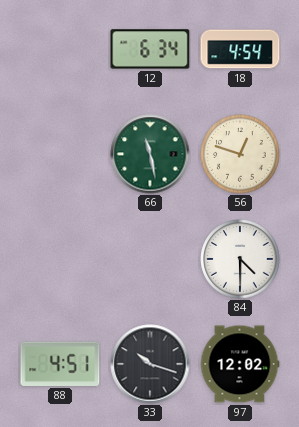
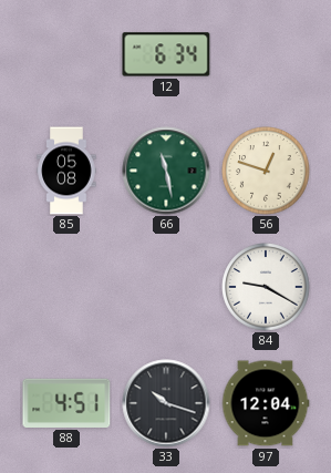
18: 4:54 -> none (240, 49)
85: none -> 05:08 (66, 171)
84: 4:30 -> 9:20 (266, 287)
97: 12:02 -> 12:04 (266, 403)
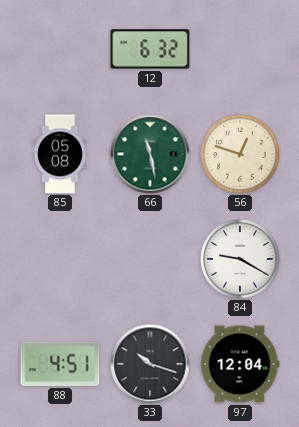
12: 6:34 -> 6:32 (150, 49)
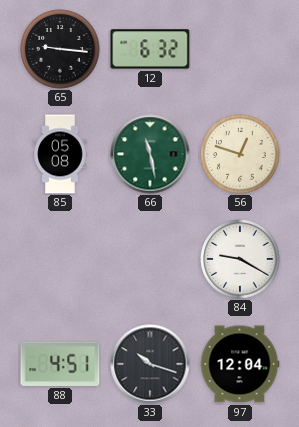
65: none -> 9:16 (60, 49)
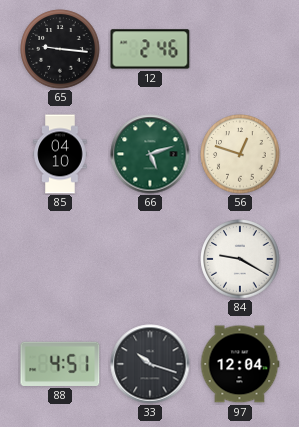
12: 6:32 -> 2:46 (150, 49)
85: 05:08 -> 04:10 (60, 154)
66: 11:28 -> 5:12 (150, 154)
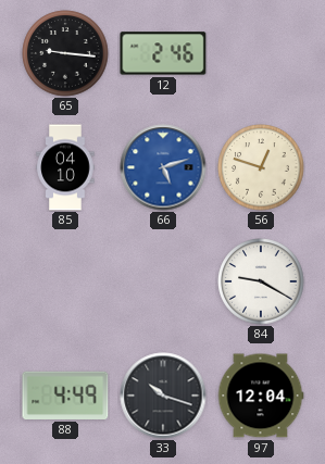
66 dial: green -> blue (163, 167)
88: 4:51 -> 4:49 (65, 396)
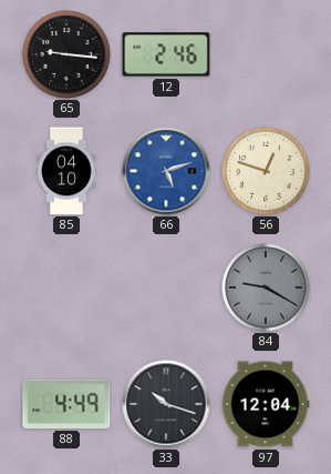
84 dial: white -> grey (266, 288)
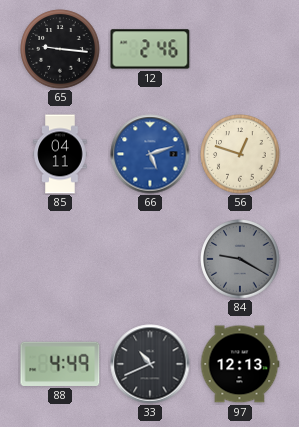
85: 04:10 -> 04:11 (60, 154)
33: 10:18 -> 10:41 (150, 364)
97: 12:04 -> 12:13 (240, 364)
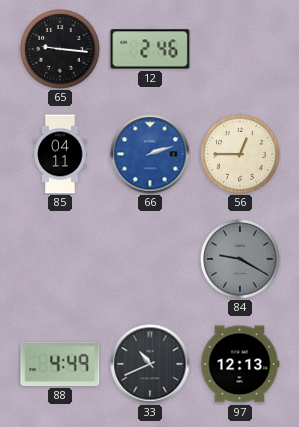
66: 5:12 -> 2:12 (150, 154)
56: 12:48 -> 12:45 (240, 154)
